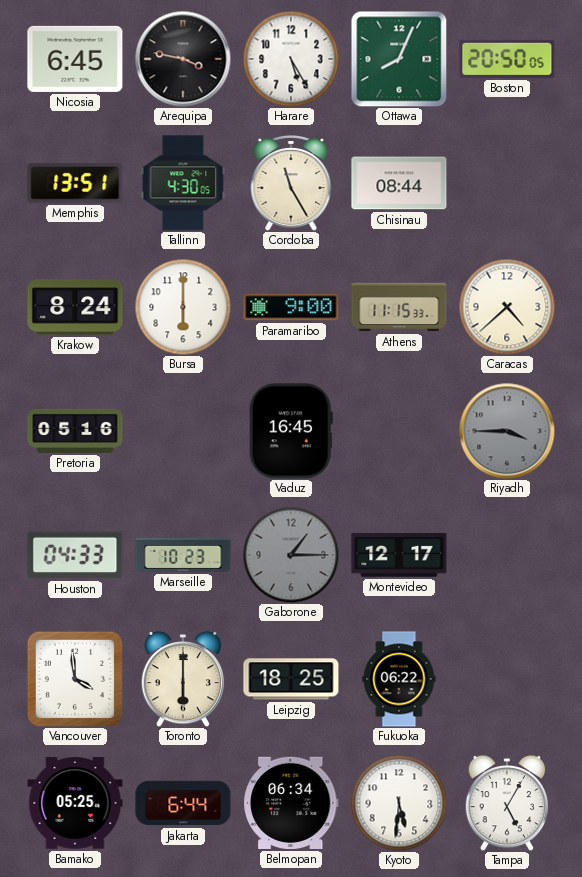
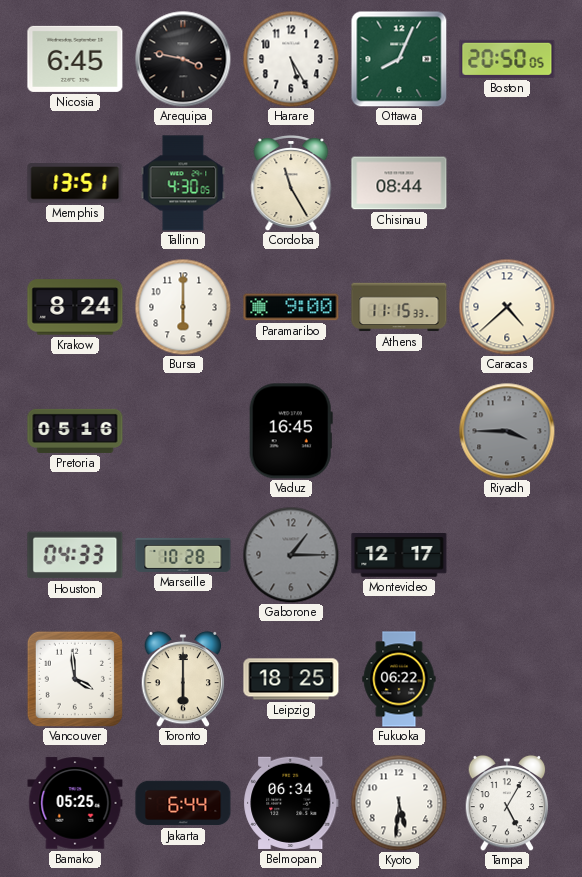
Marseille: 10:23 -> 10:28 (183, 555)
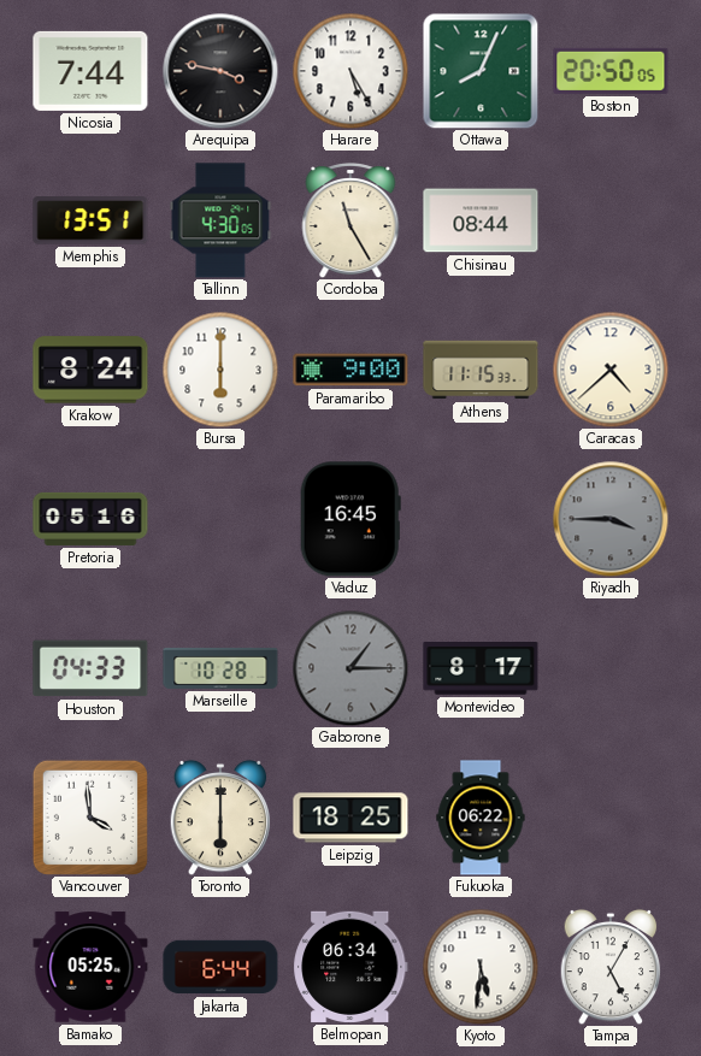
Nicosia: 6:45 -> 7:44 (90, 71)
Montevideo: 12:17 -> 8:17 (481, 669)
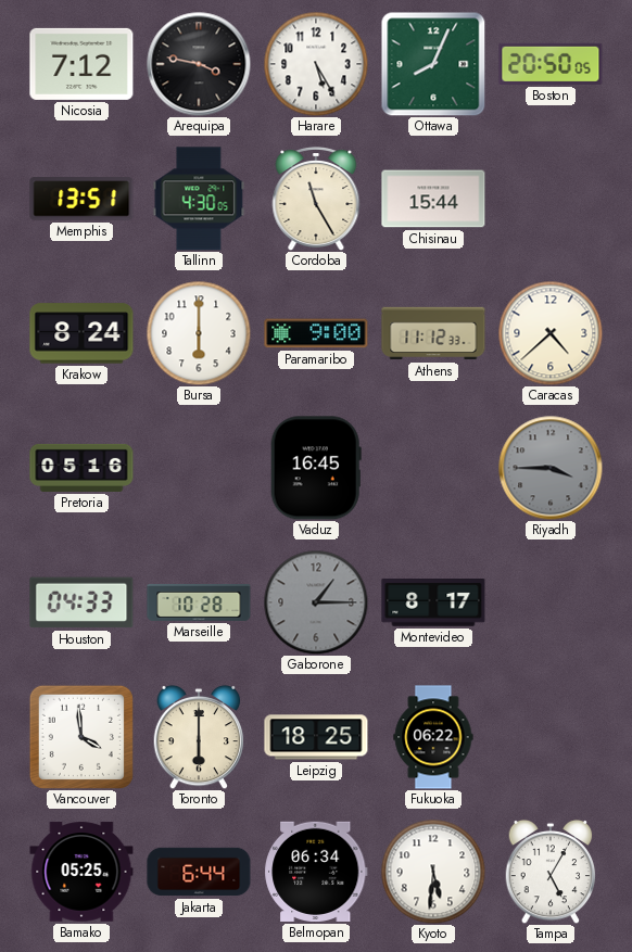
Nicosia: 7:44 -> 7:12 (81, 64)
Chisinau: 08:44 -> 15:44 (433, 199)
Athens: 11:15 -> 11:12 (433, 333)
